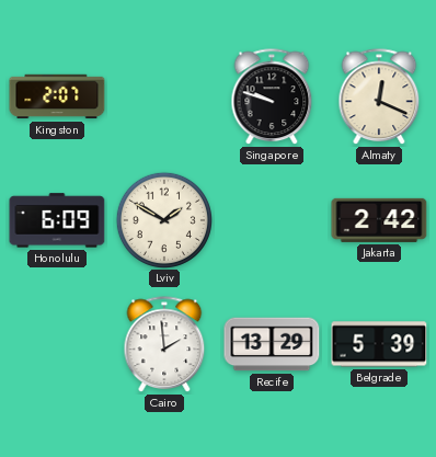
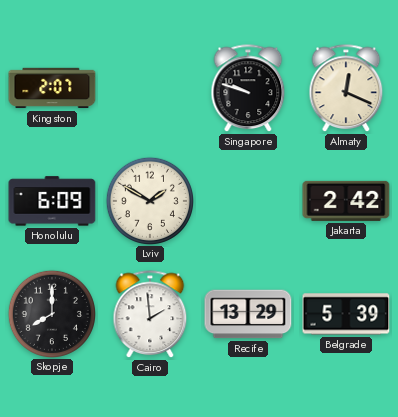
Skopje: none -> 8:00 (51, 313)
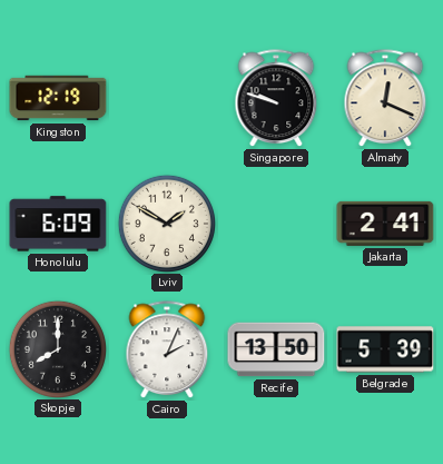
Kingston: 2:07 -> 12:19 (58, 98)
Jakarta: 2:42 -> 2:41 (385, 224)
Cairo: 1:59 -> 2:04 (167, 351)
Recife: 13:29 -> 13:50 (276, 349)
